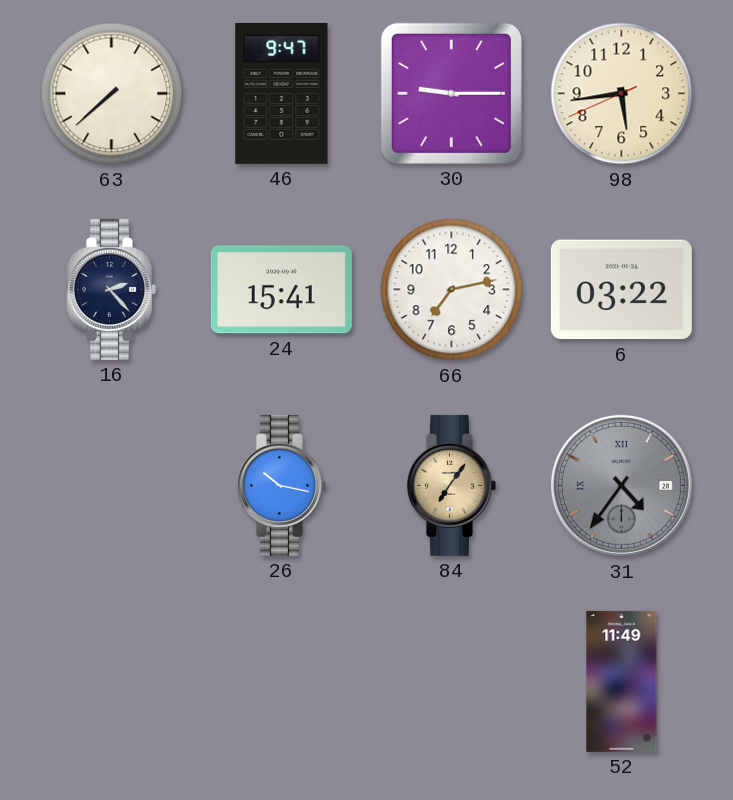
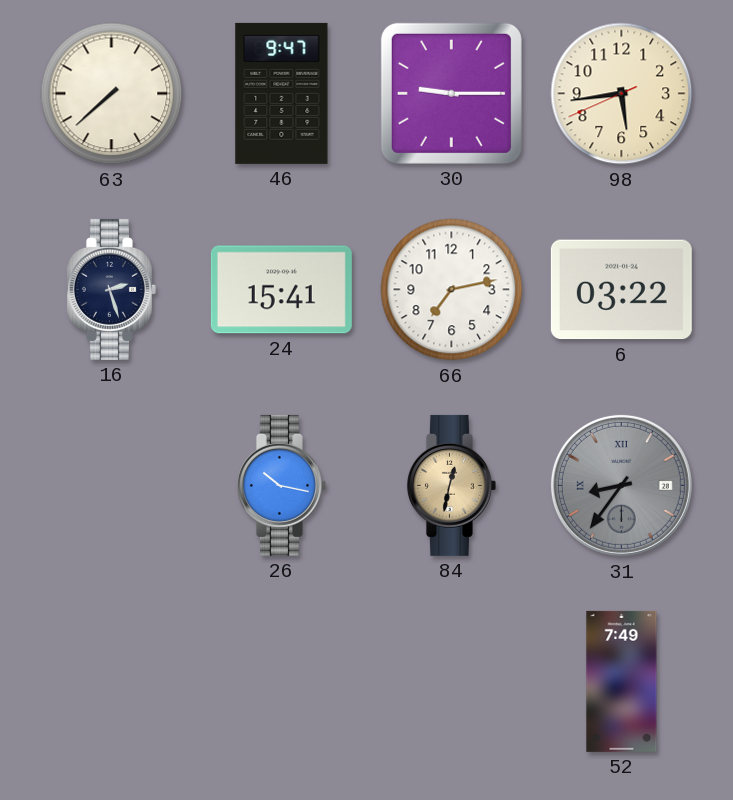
16: 2:23 -> 2:27 (111, 289)
84: 7:06 -> 12:32 (451, 485)
31: 4:36 -> 8:36 (621, 485)
52: 11:49 -> 7:49 (622, 681)
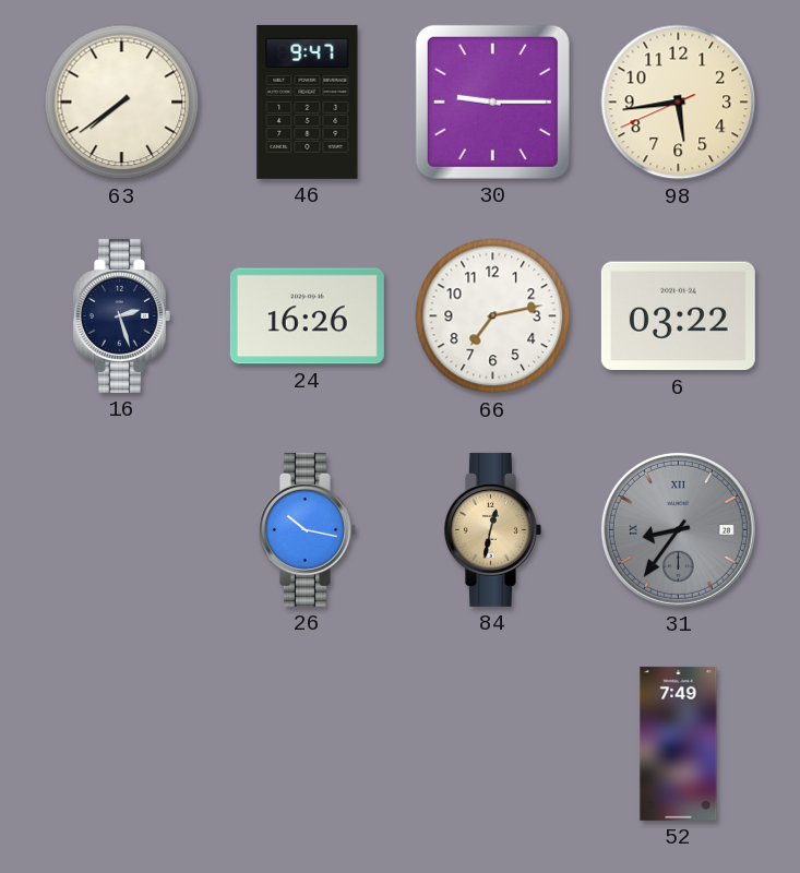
63: 7:38 -> 7:39 (122, 103)
24: 15:41 -> 16:26 (307, 316)
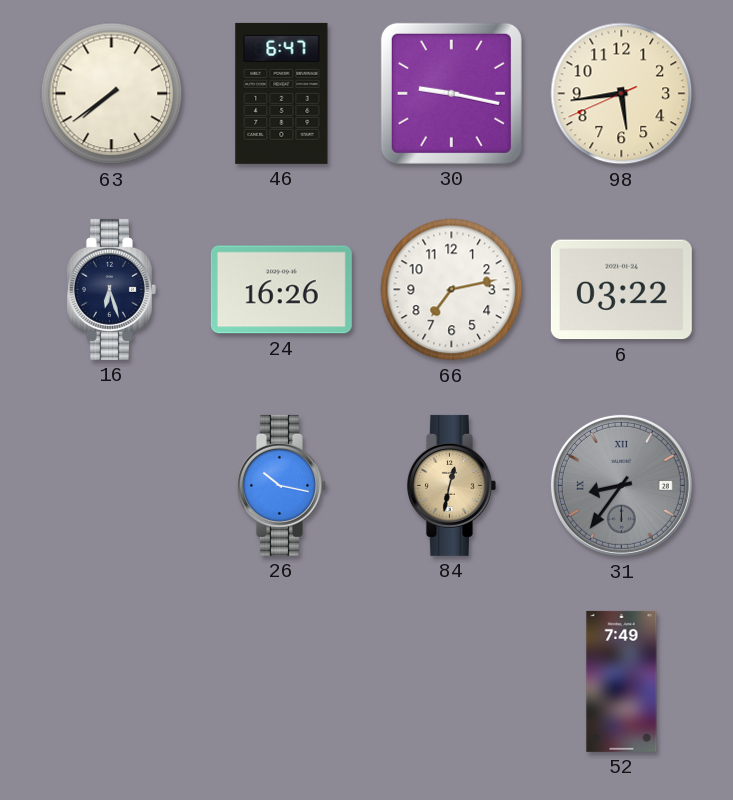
46: 9:47 -> 6:47 (282, 93)
30: 9:15 -> 9:17 (451, 93)
16: 2:27 -> 6:27 (111, 289)
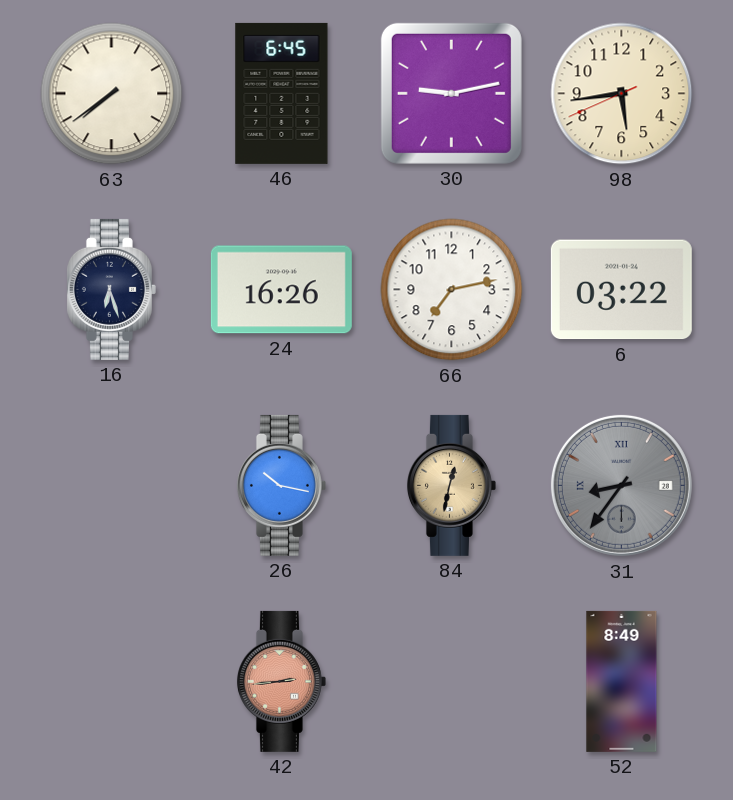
46: 6:47 -> 6:45 (282, 93)
30: 9:17 -> 9:13 (451, 93)
42: none -> 2:44 (281, 681)
52: 7:49 -> 8:49 (622, 681)
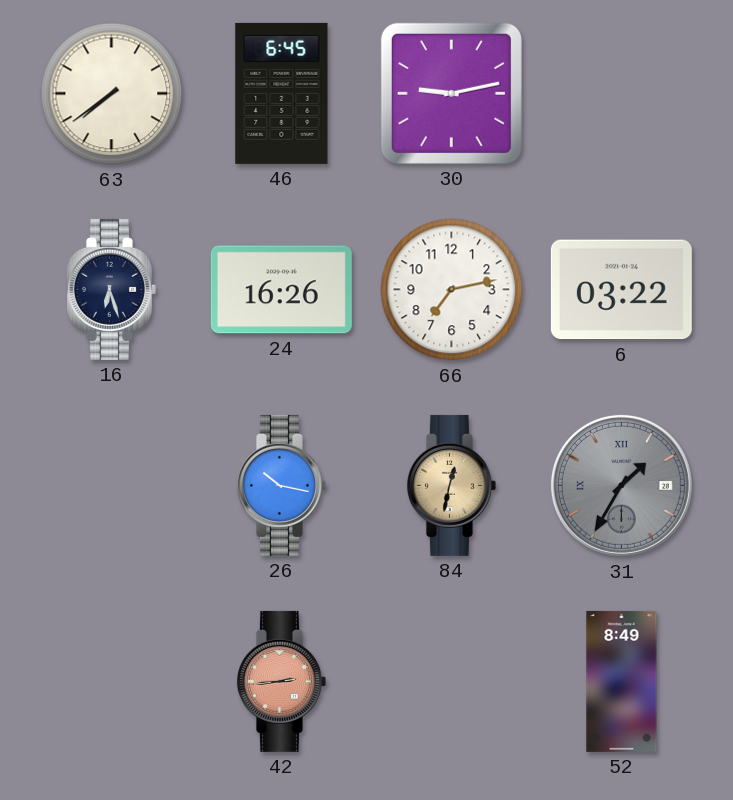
98: 5:43 -> none (622, 94)
31: 8:36 -> 1:35 (621, 485)
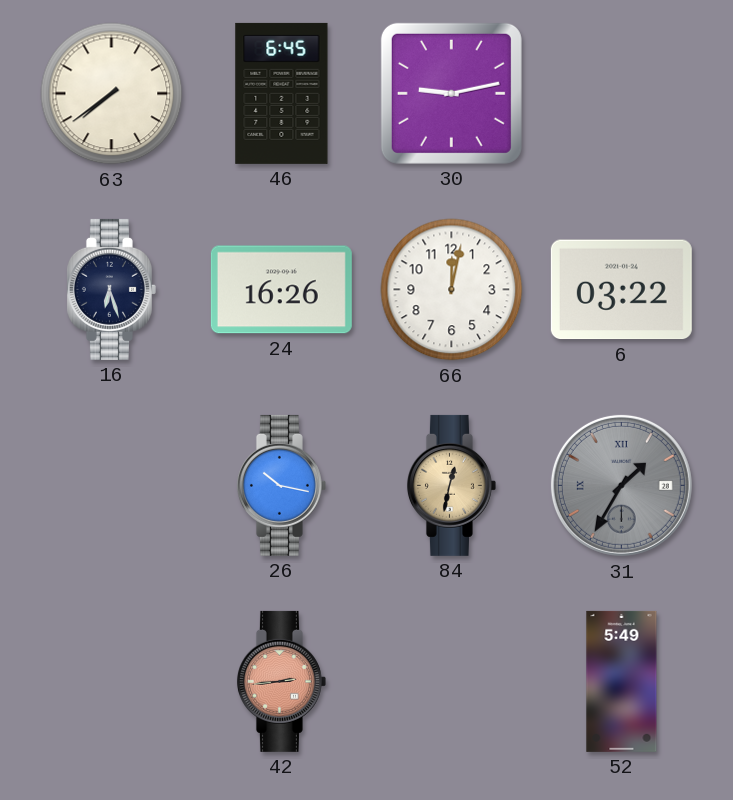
66: 7:13 -> 12:02 (452, 290)
52: 8:49 -> 5:49 (622, 681)
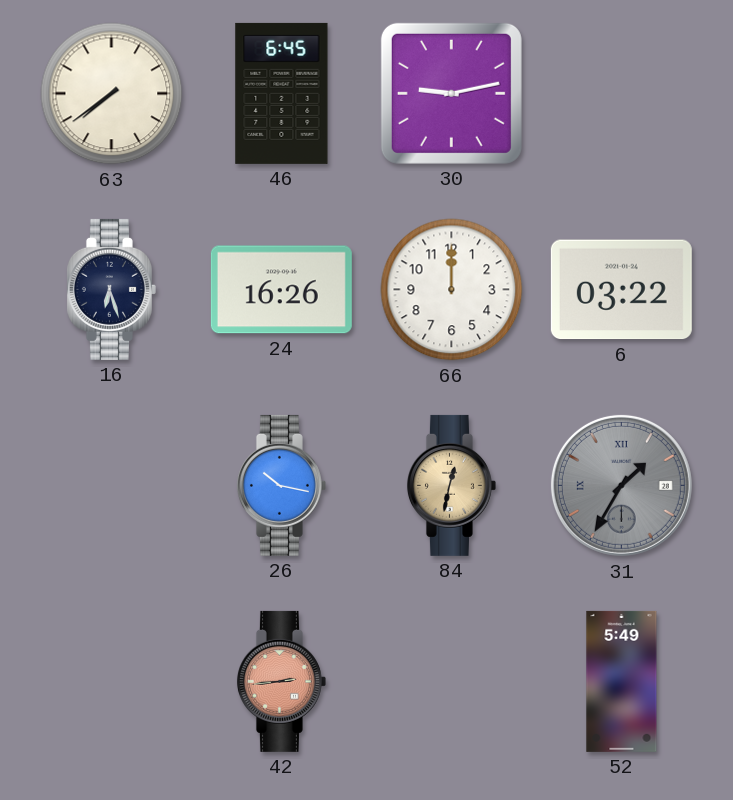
66: 12:02 -> 12:00 (452, 290)
